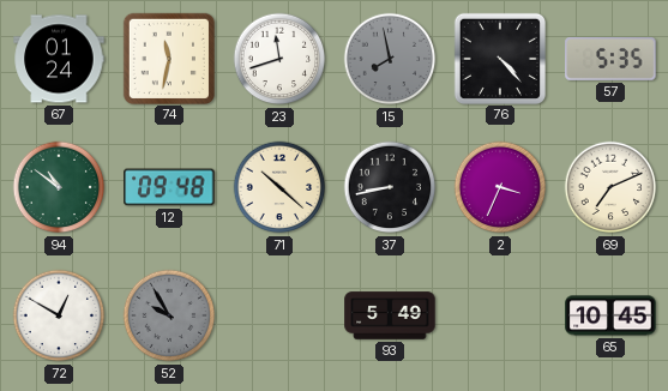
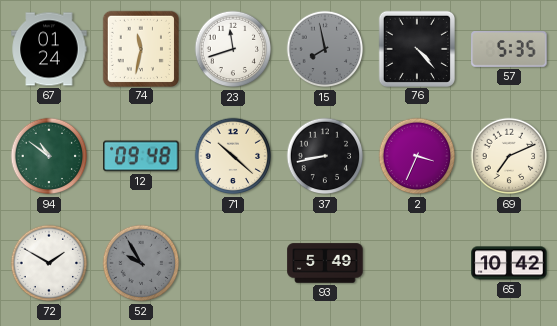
72: 12:50 -> 1:50 (49, 263)
65: 10:45 -> 10:42 (509, 263)
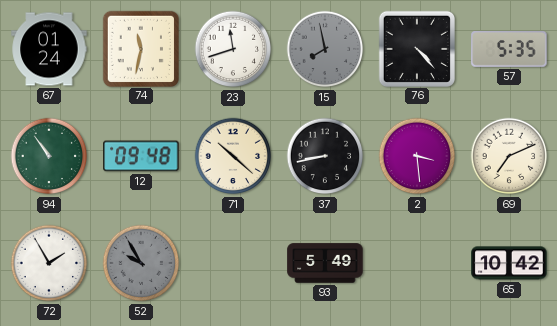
94: 10:51 -> 10:54 (49, 156)
2: 3:34 -> 3:29 (417, 156)
72: 1:50 -> 1:55 (49, 263)
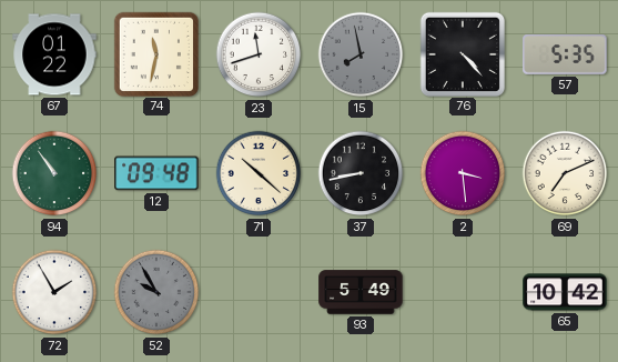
67: 01:24 -> 01:22 (54, 54)
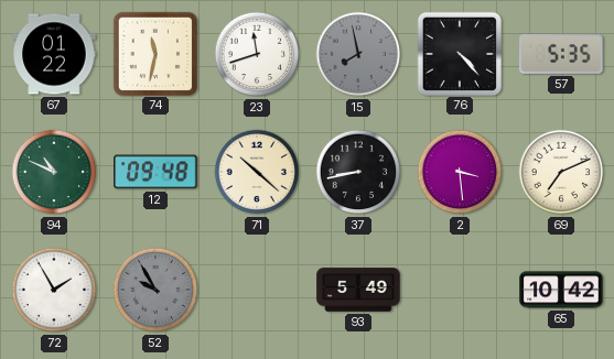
94: 10:54 -> 10:49 (54, 172)
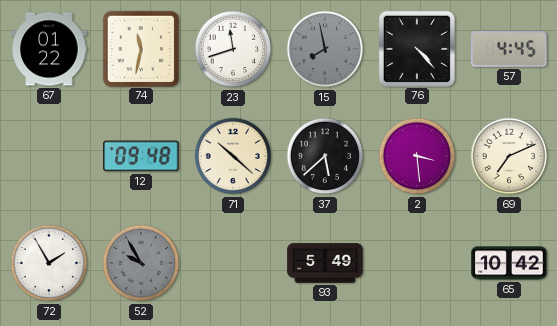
57: 5:35 -> 4:45 (509, 49)
94: 10:49 -> none (54, 172)
37: 8:43 -> 5:38 (325, 156)
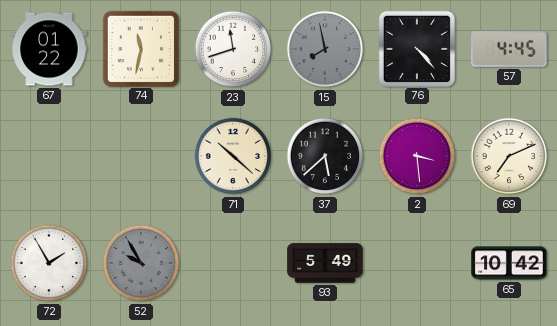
12: 09:48 -> none (141, 156)
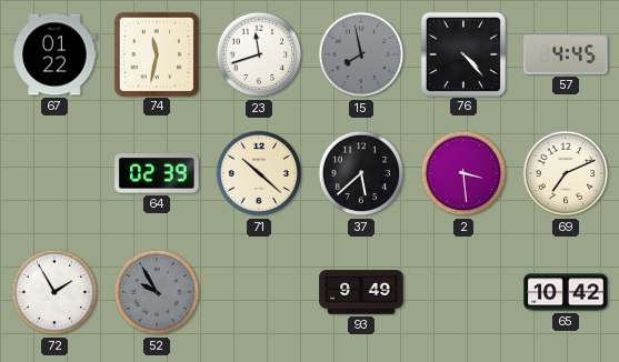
64: none -> 02:39 (157, 173)
93: 5:49 -> 9:49 (361, 292)
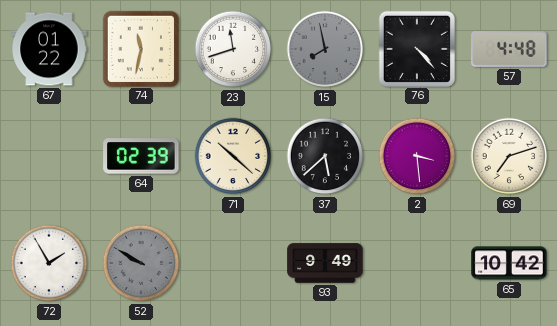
57: 4:45 -> 4:48 (509, 49)
69: 7:11 -> 7:12 (509, 156)
52: 9:55 -> 9:50 (141, 263)
